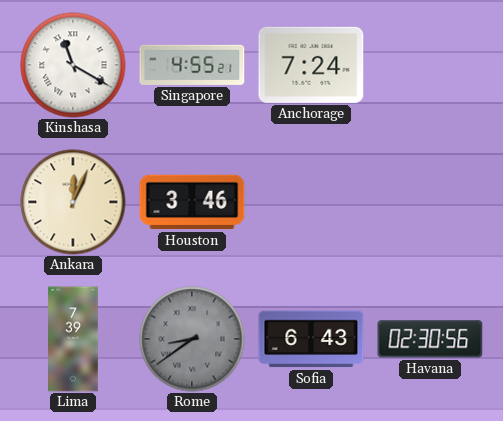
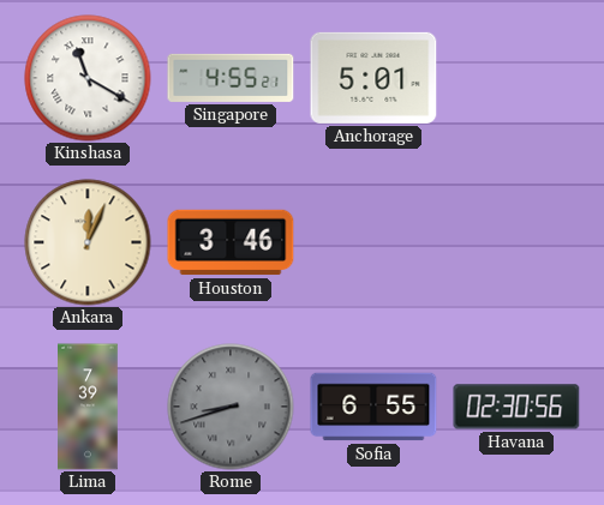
Anchorage: 7:24 -> 5:01 (373, 78)
Rome: 8:39 -> 8:42 (231, 407)
Sofia: 6:43 -> 6:55 (373, 407)
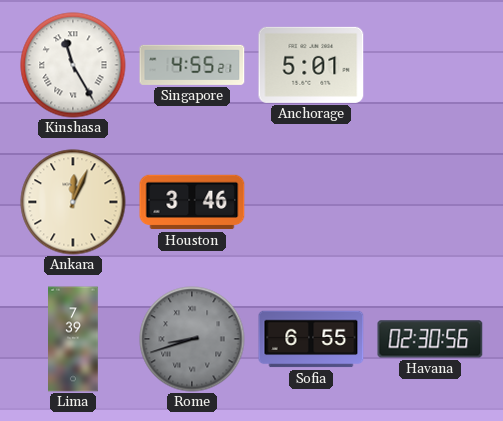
Kinshasa: 11:20 -> 11:25 (73, 65)
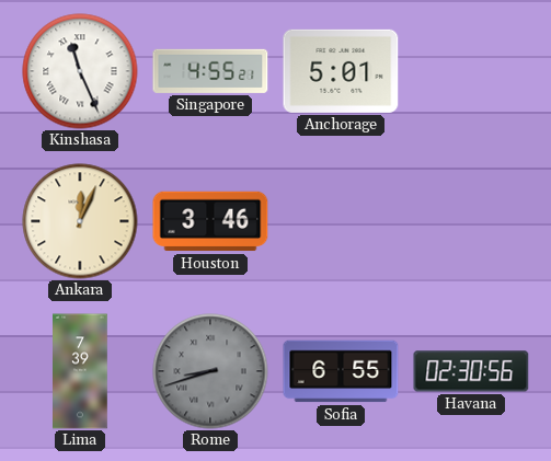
Kinshasa: 11:25 -> 11:26 (80, 71)
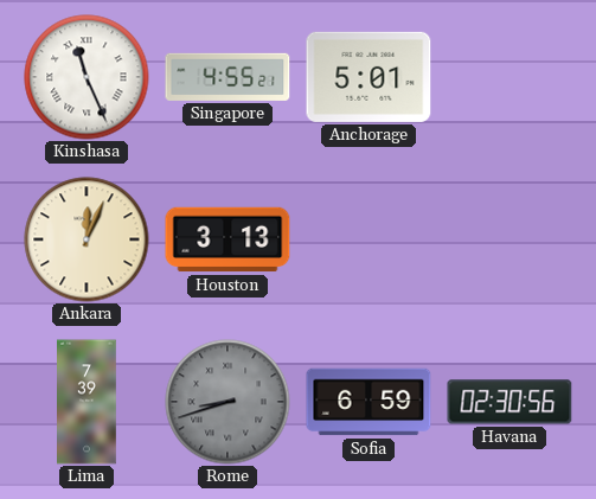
Houston: 3:46 -> 3:13 (227, 239)
Sofia: 6:55 -> 6:59 (369, 402)
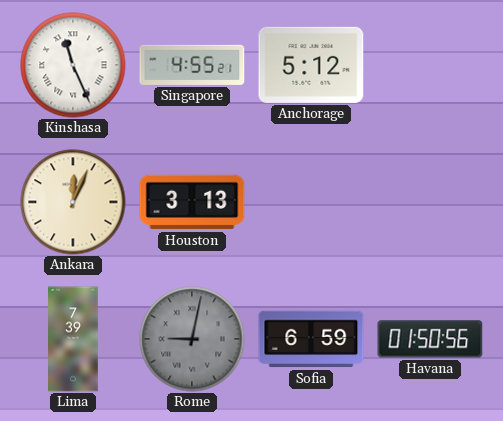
Anchorage: 5:01 -> 5:12 (311, 65)
Rome: 8:42 -> 9:02 (192, 339)
Havana: 02:30 -> 01:50 (430, 339)
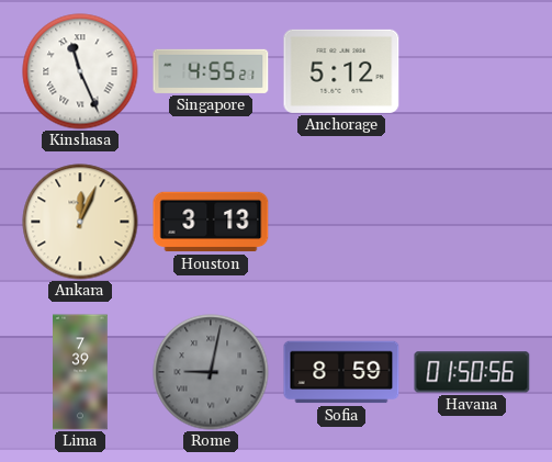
Sofia: 6:59 -> 8:59 (341, 372)
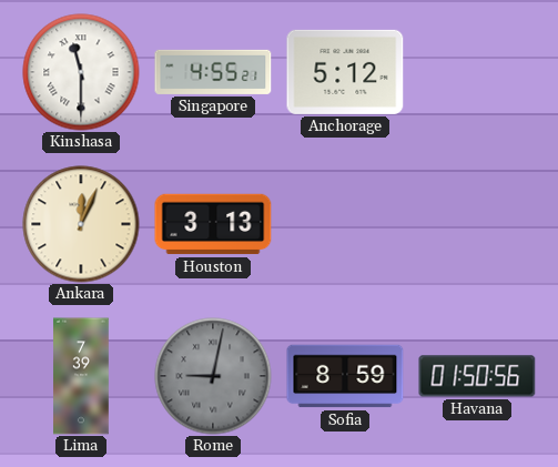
Kinshasa: 11:26 -> 11:30 (81, 72)
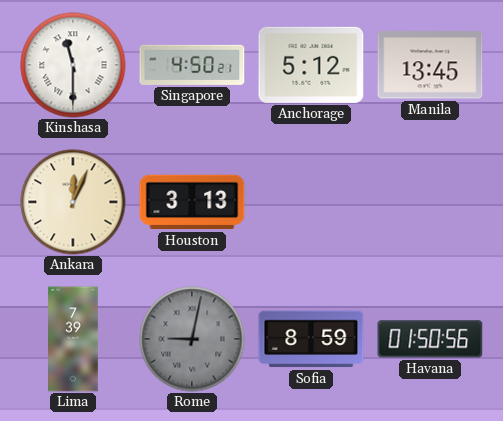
Singapore: 4:55 -> 4:50 (192, 65)
Manila: none -> 13:45 (430, 65)
